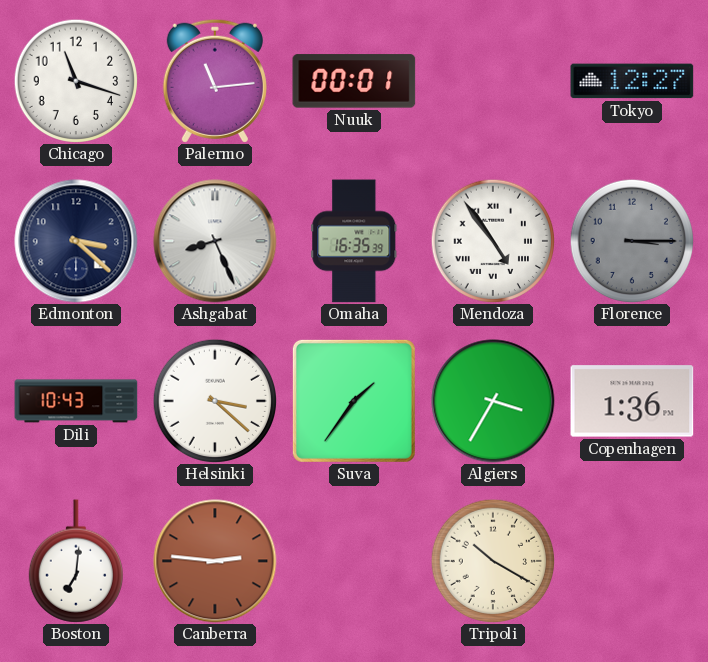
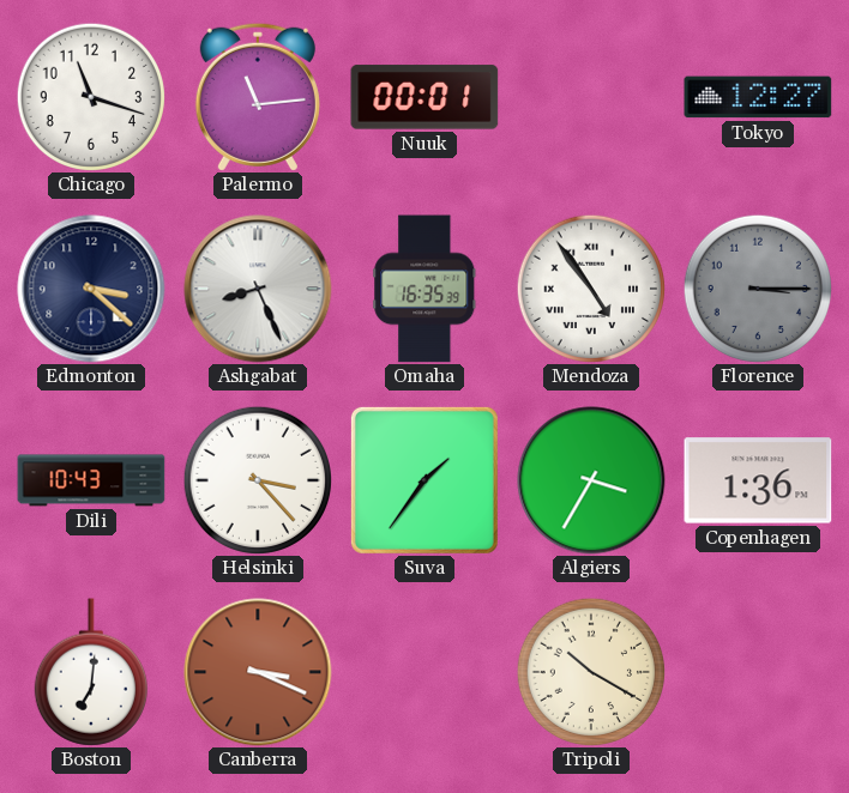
Helsinki: 3:22 -> 3:23 (257, 479)
Canberra: 2:46 -> 3:19 (258, 672)
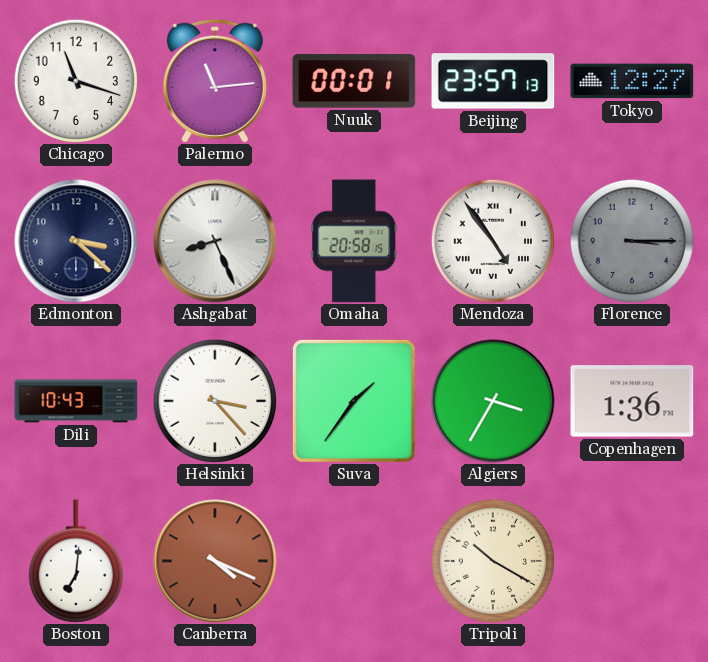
Beijing: none -> 23:57 (493, 81)
Omaha: 16:35 -> 20:58 (354, 241)
Canberra: 3:19 -> 4:19 (215, 561)
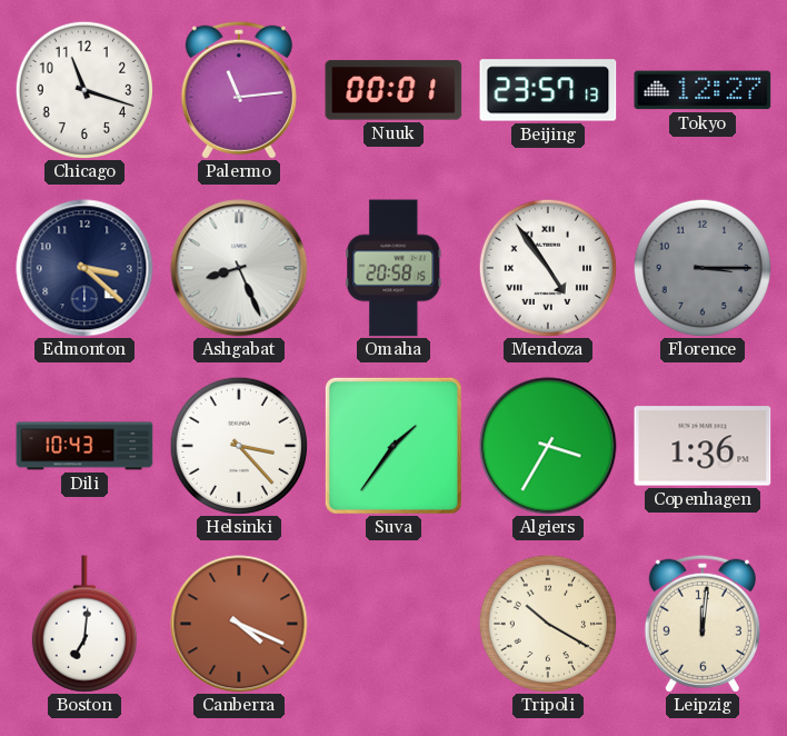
Leipzig: none -> 12:01 (703, 624)
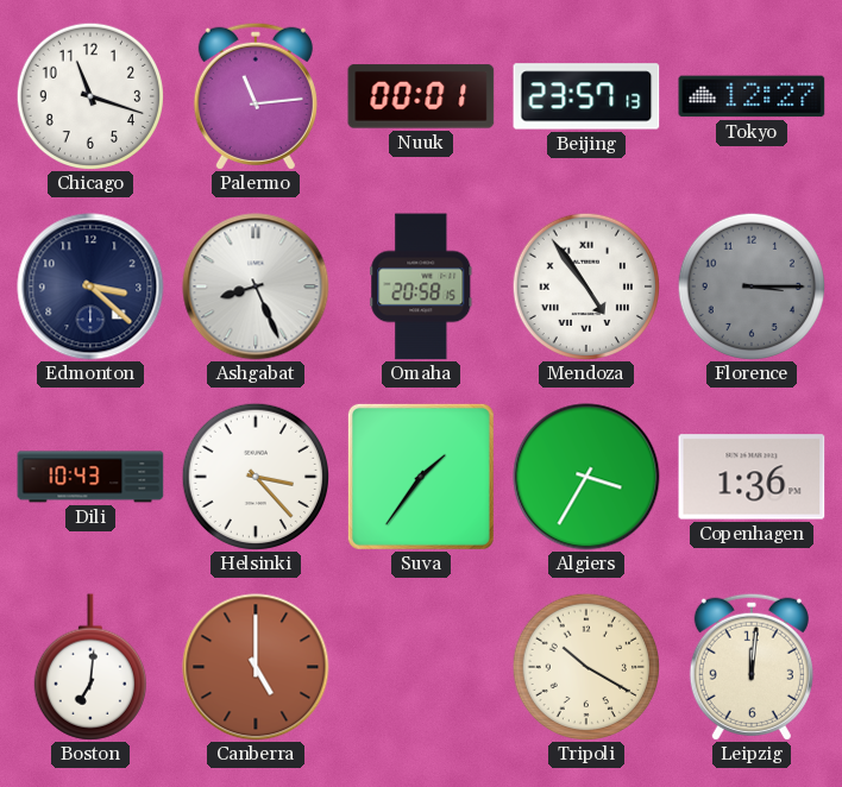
Canberra: 4:19 -> 5:00 (256, 667)
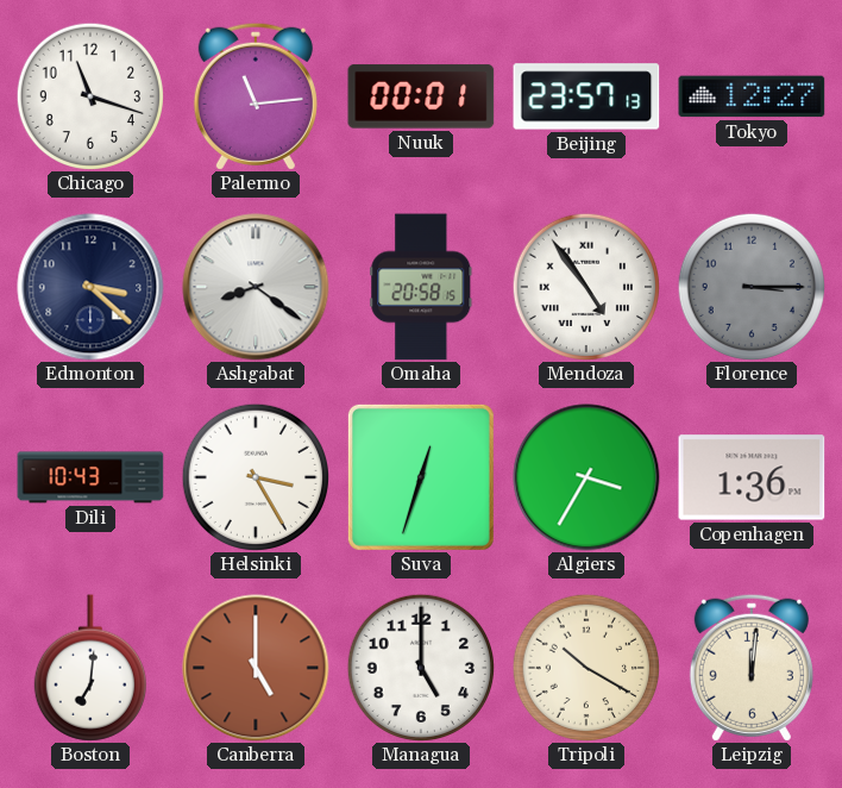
Ashgabat: 8:26 -> 8:21 (256, 287)
Helsinki: 3:23 -> 3:25 (255, 476)
Suva: 1:36 -> 12:33 (421, 477)
Managua: none -> 5:00 (420, 667)
